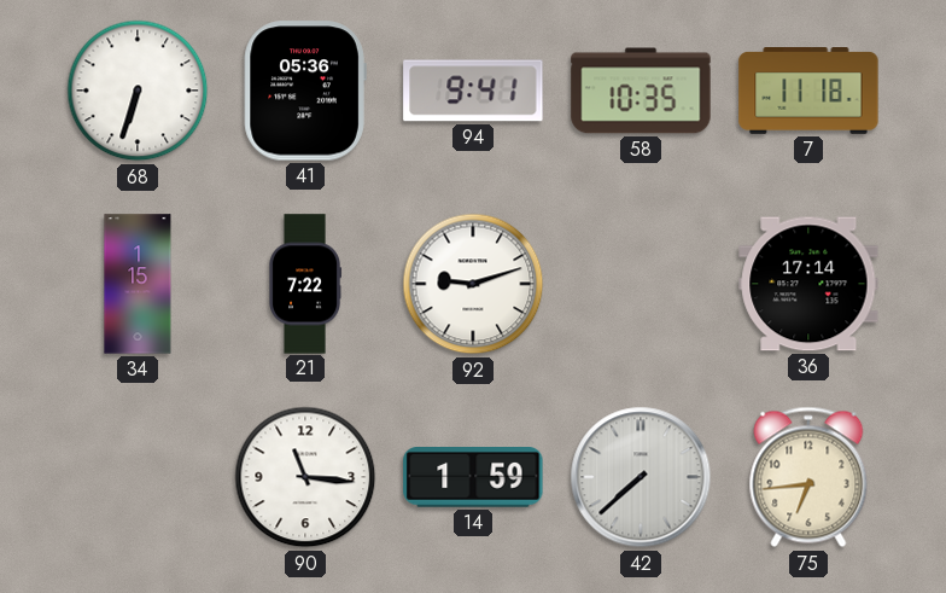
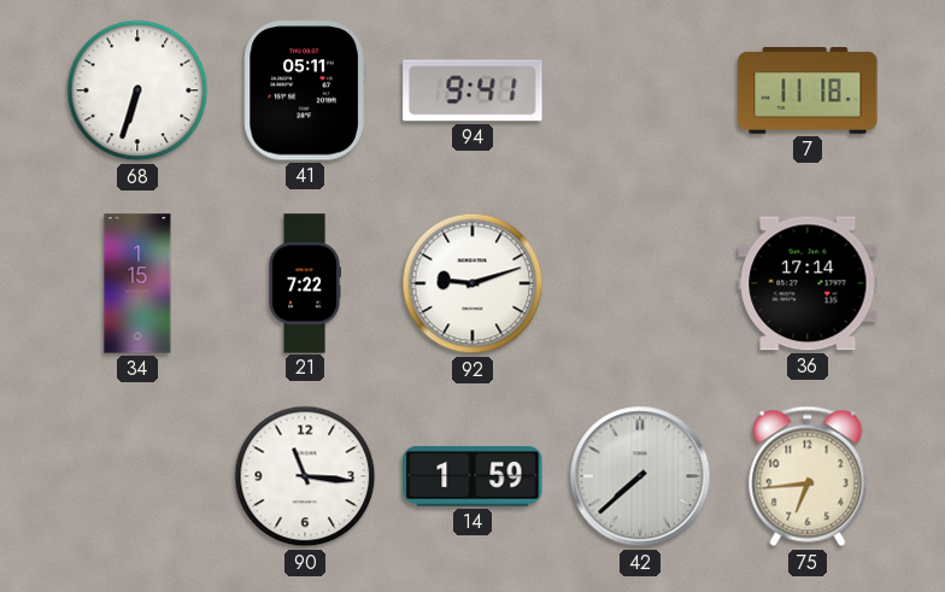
41: 05:36 -> 05:11 (305, 90)
58: 10:35 -> none (641, 91)
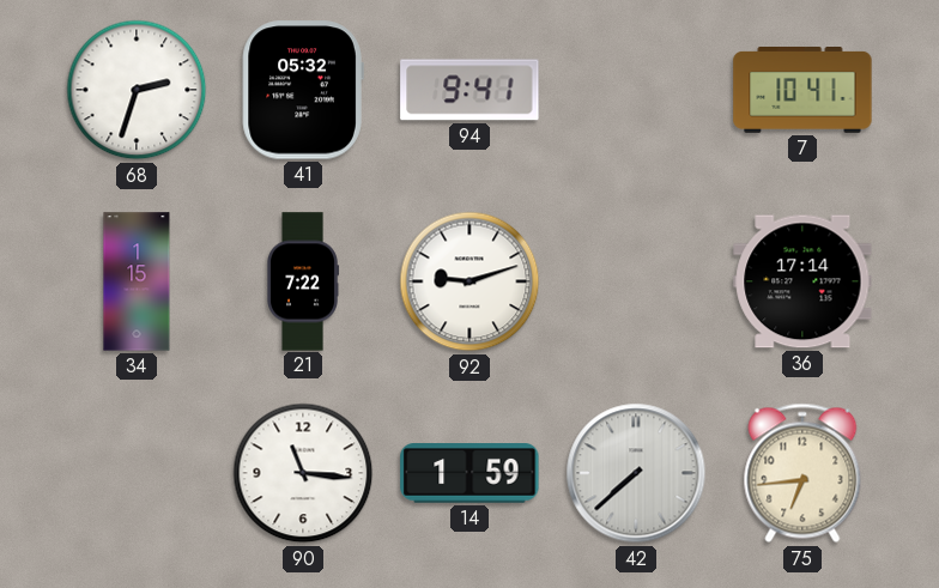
68: 6:33 -> 2:33 (137, 90)
41: 05:11 -> 05:32 (303, 90)
7: 11:18 -> 10:41 (802, 91)
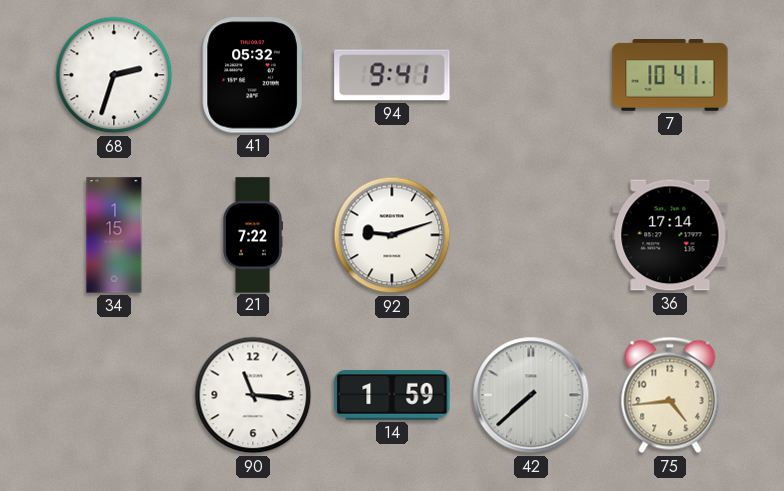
75: 6:44 -> 4:44 (670, 395)
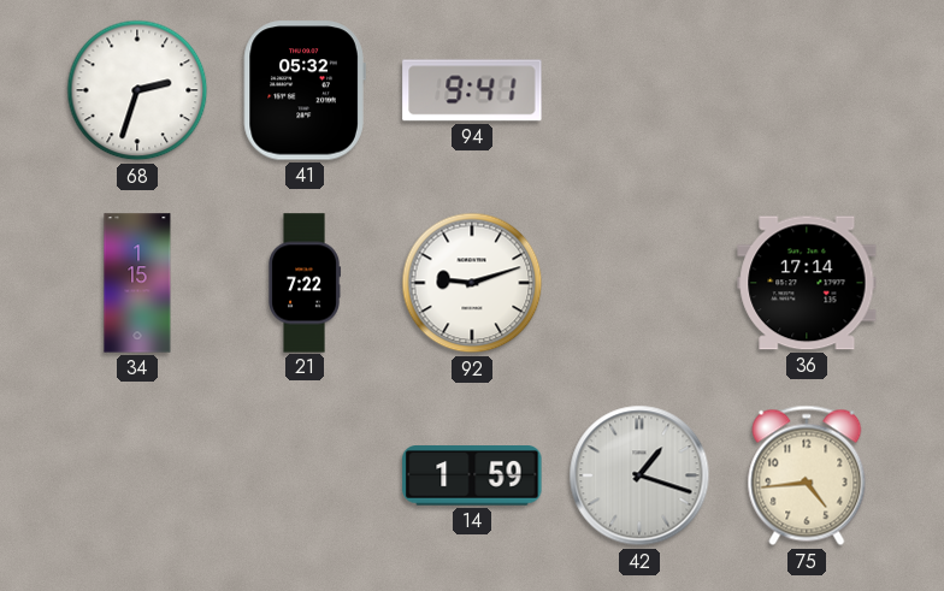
7: 10:41 -> none (670, 76)
90: 11:16 -> none (253, 395)
42: 7:38 -> 1:18 (639, 475)
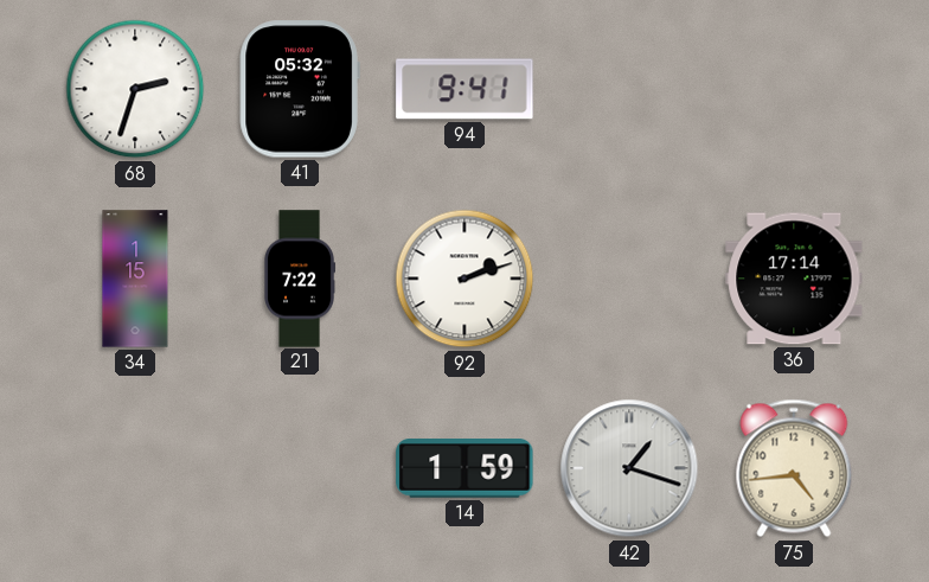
92: 9:12 -> 2:12 (464, 279)
